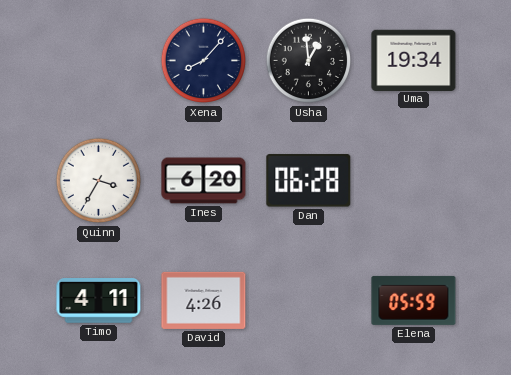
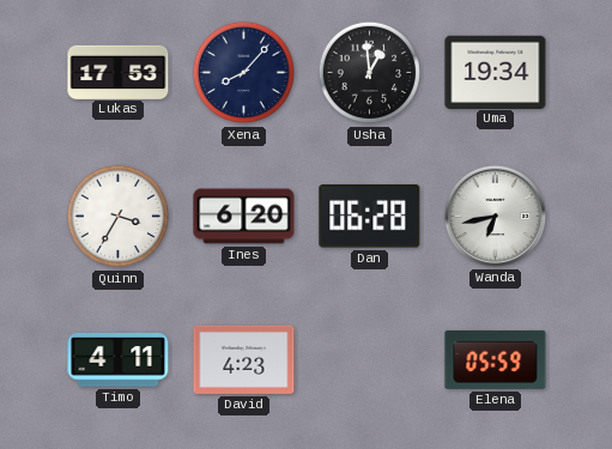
Lukas: none -> 17:53 (119, 72)
Wanda: none -> 6:43 (495, 216)
David: 4:26 -> 4:23 (244, 359)
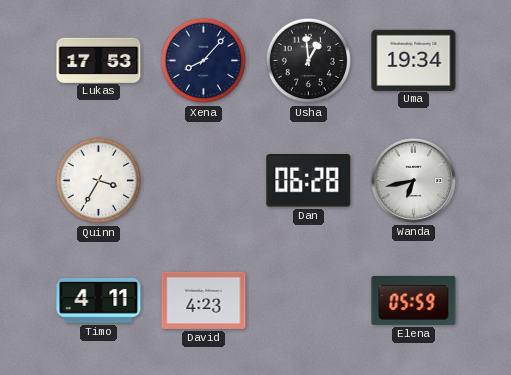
Ines: 6:20 -> none (244, 217)
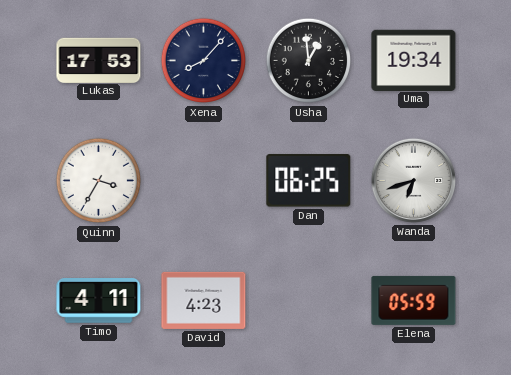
Dan: 06:28 -> 06:25 (309, 181)
Wanda: 6:43 -> 6:42 (413, 180)
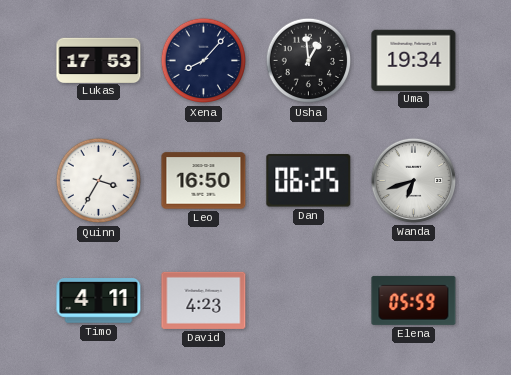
Leo: none -> 16:50 (204, 181)
